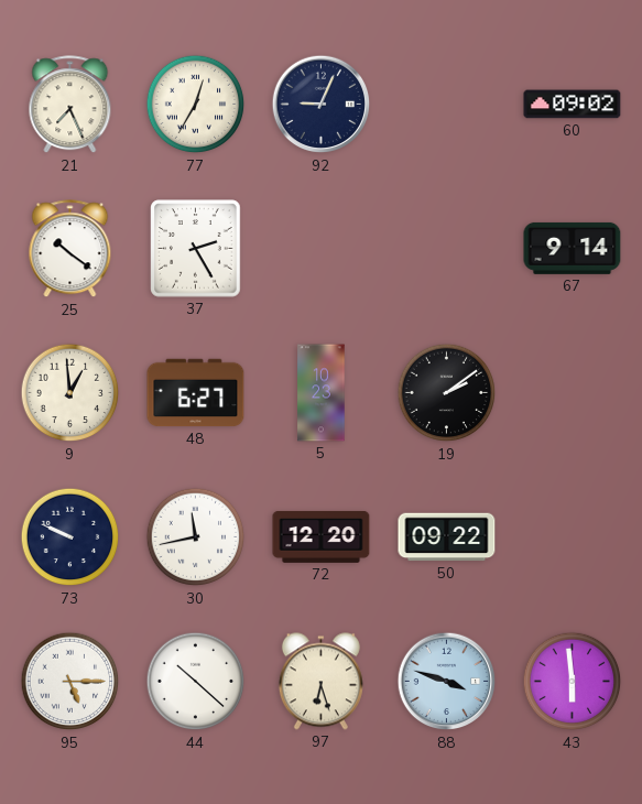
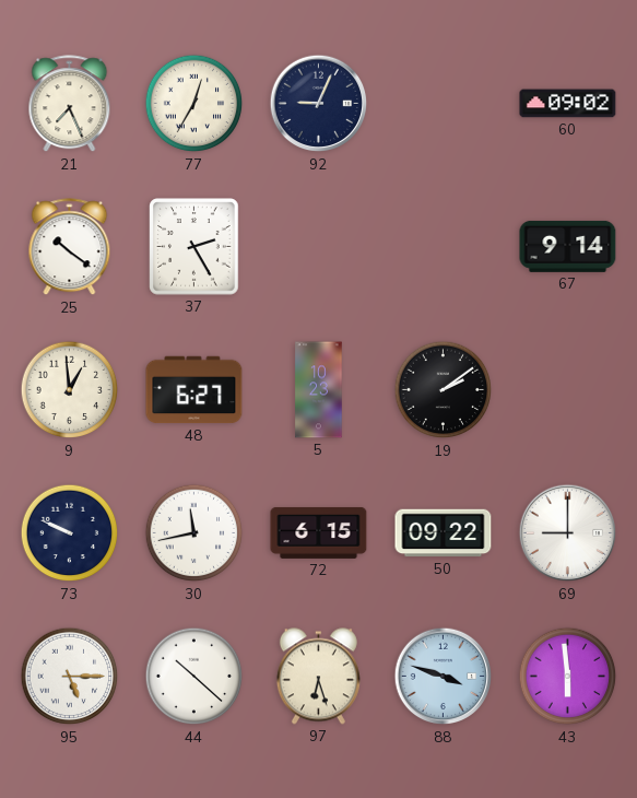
72: 12:20 -> 6:15 (319, 532)
69: none -> 9:00 (568, 533)
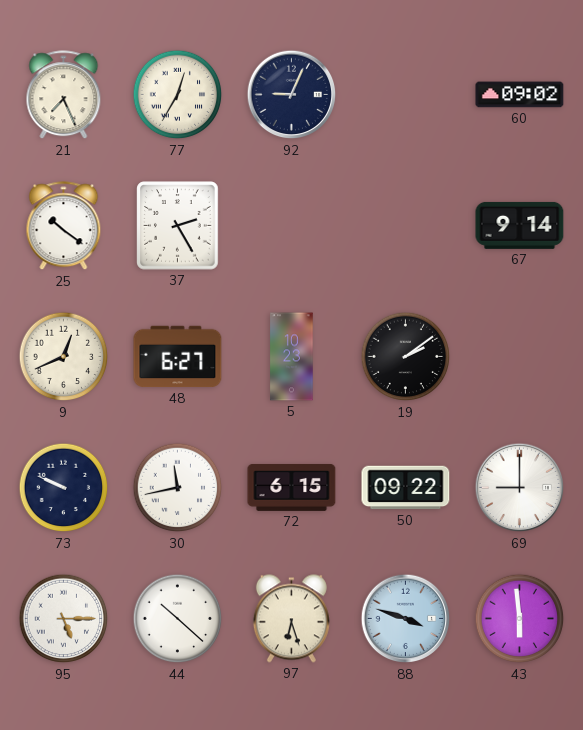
9: 12:59 -> 12:41 (64, 357)
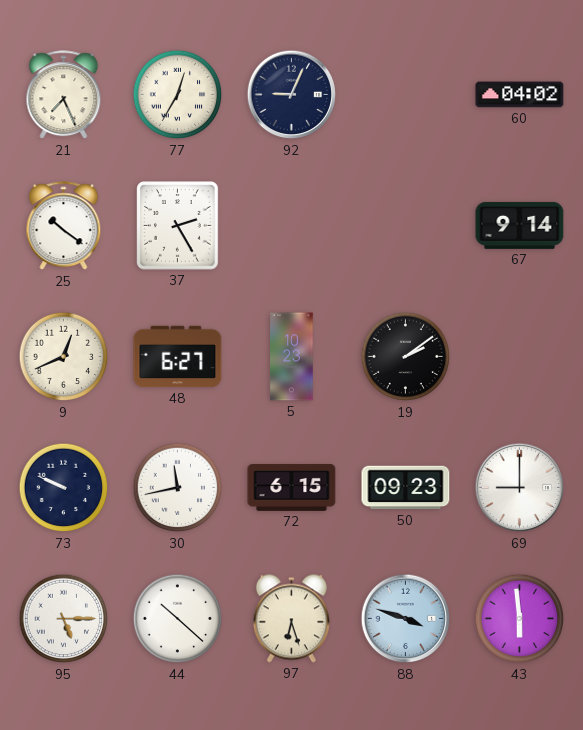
60: 09:02 -> 04:02 (520, 95)
50: 09:22 -> 09:23 (406, 488)
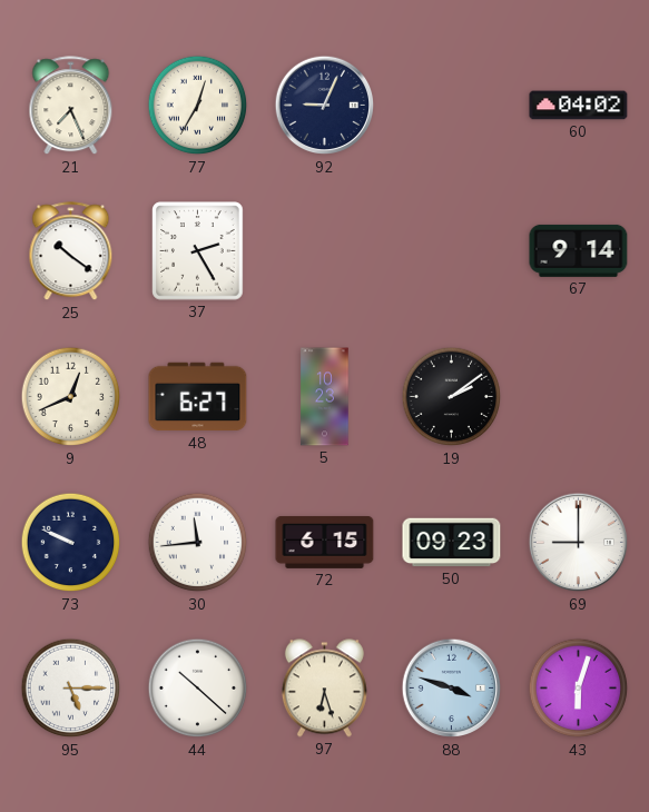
30: 11:43 -> 11:44 (198, 543)
43: 5:59 -> 6:03 (579, 689)
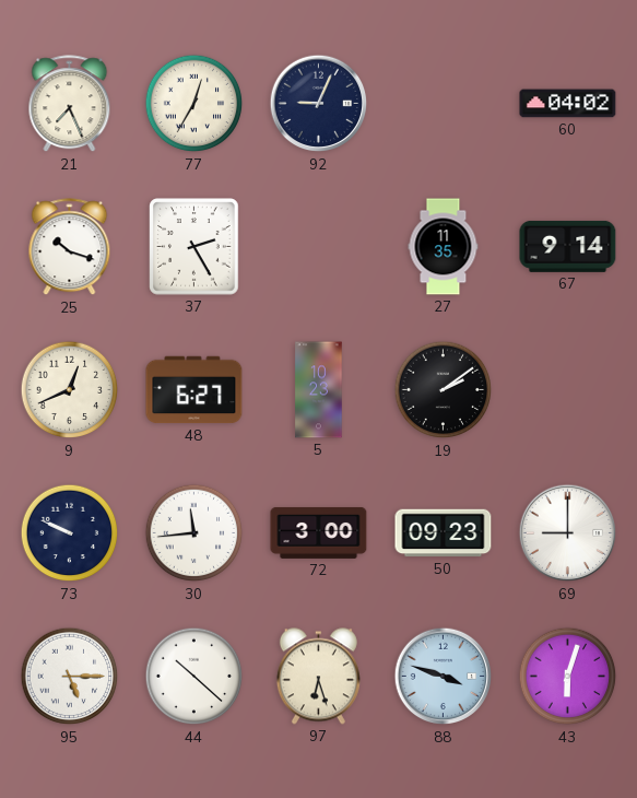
25: 10:21 -> 10:18 (70, 247)
27: none -> 11:35 (444, 247)
72: 6:15 -> 3:00 (319, 532)
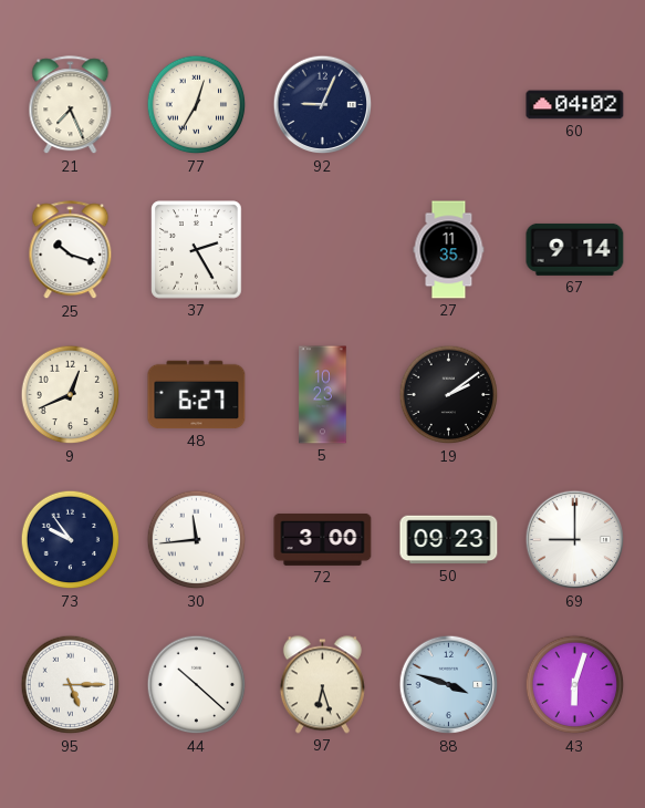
73: 9:49 -> 9:54 (71, 540)
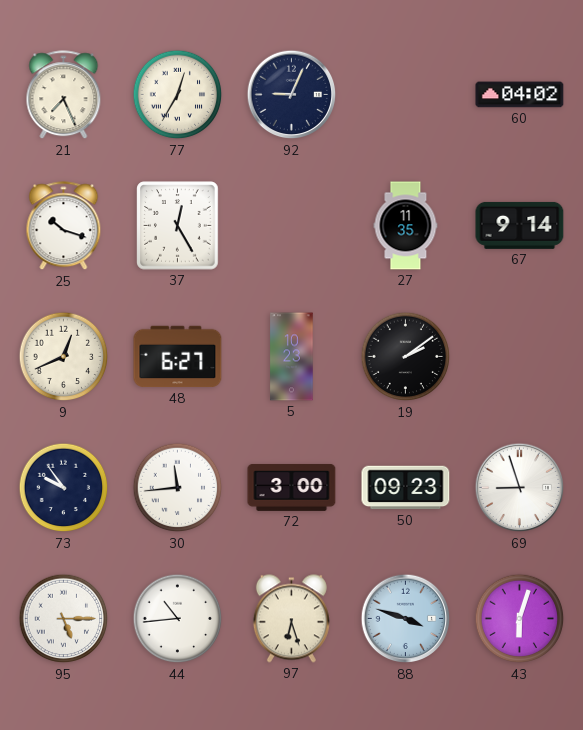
37: 2:25 -> 12:25 (178, 226)
69: 9:00 -> 8:57 (520, 488)
44: 10:22 -> 10:44 (178, 619)
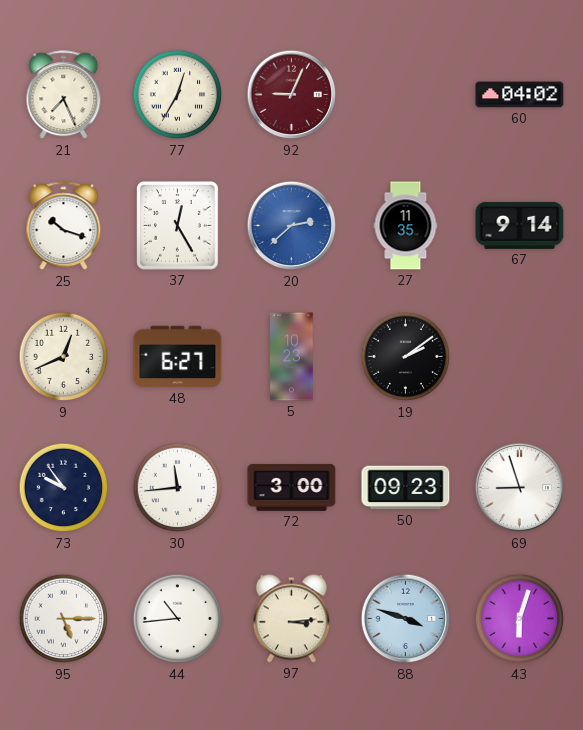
92 dial: navy -> burgundy (292, 95)
20: none -> 2:38 (292, 226)
97: 6:27 -> 3:14 (291, 619)
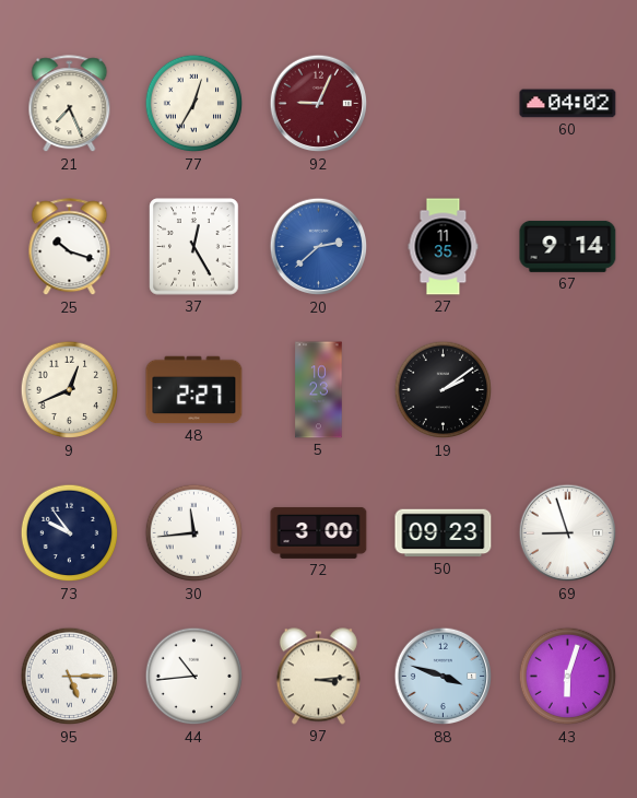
48: 6:27 -> 2:27 (194, 390)
